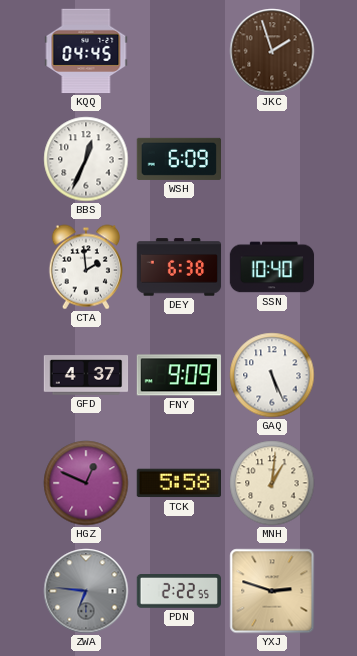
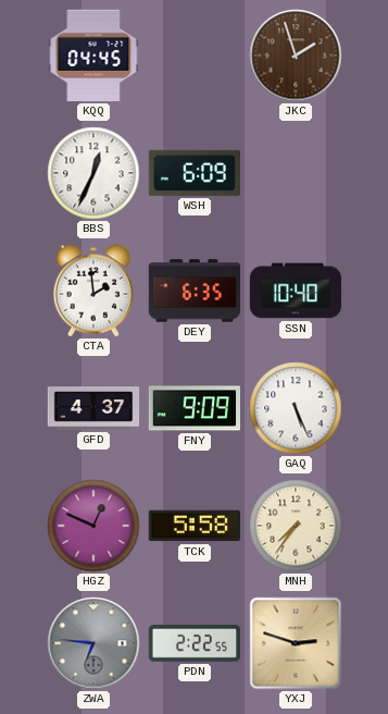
DEY: 6:38 -> 6:35 (195, 291)
MNH: 1:01 -> 7:36 (296, 526)
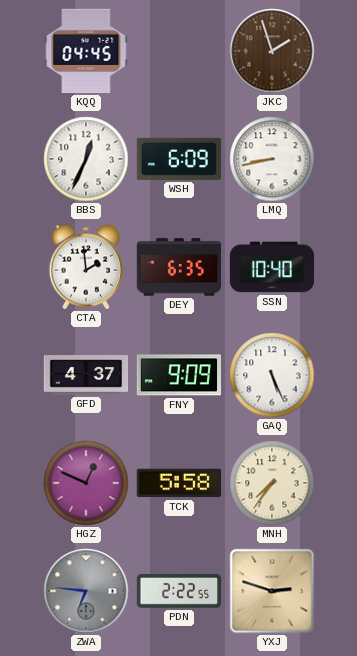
LMQ: none -> 8:43 (272, 159)
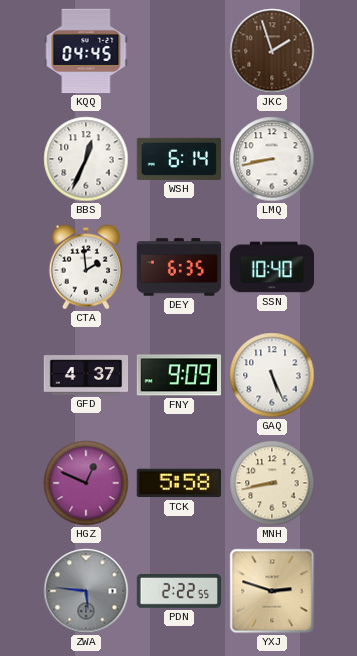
WSH: 6:09 -> 6:14 (178, 159)
MNH: 7:36 -> 8:43 (272, 483)
ZWA: 6:46 -> 5:46 (86, 591)
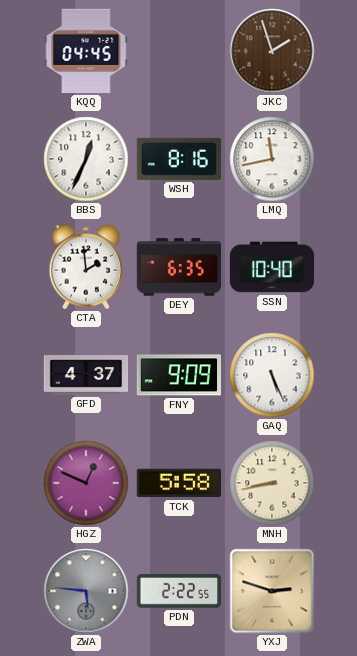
WSH: 6:14 -> 8:16 (178, 159)
LMQ: 8:43 -> 11:43 (272, 159)
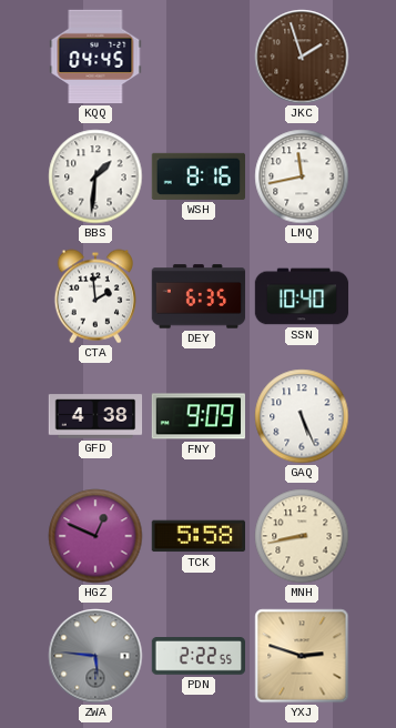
BBS: 12:34 -> 1:31 (95, 176)
GFD: 4:37 -> 4:38 (95, 416)
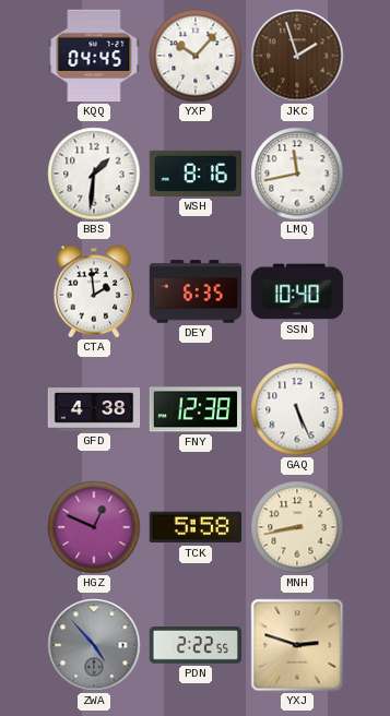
YXP: none -> 10:07 (196, 56)
FNY: 9:09 -> 12:38 (194, 409)
ZWA: 5:46 -> 4:53 (94, 645)
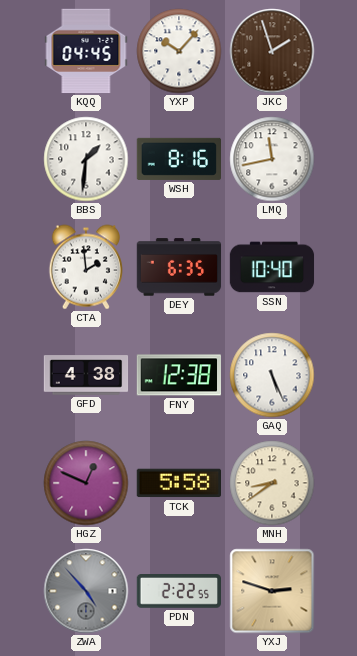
MNH: 8:43 -> 8:39 (272, 483)
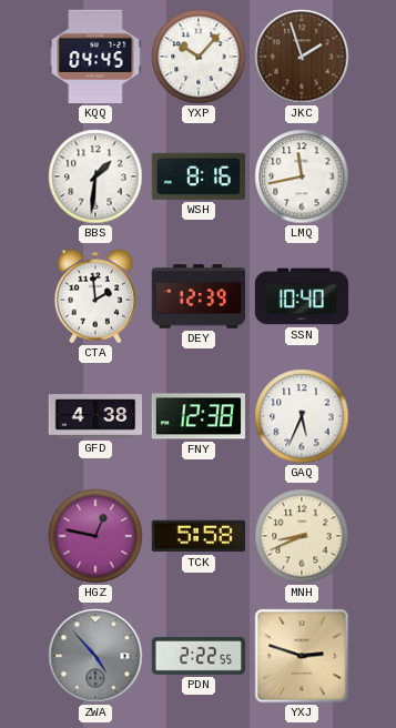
DEY: 6:35 -> 12:39 (199, 296)
GAQ: 5:26 -> 5:34 (302, 416)
HGZ: 12:49 -> 12:47 (95, 536)
MNH: 8:39 -> 8:41 (302, 536)
